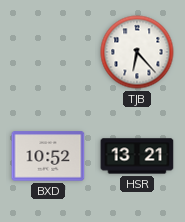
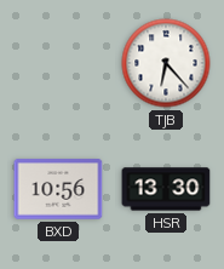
BXD: 10:52 -> 10:56 (58, 189)
HSR: 13:21 -> 13:30 (166, 189)
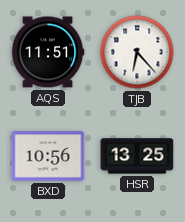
AQS: none -> 11:51 (48, 52)
HSR: 13:30 -> 13:25 (137, 156)
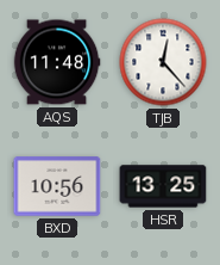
AQS: 11:51 -> 11:48 (57, 62)
TJB: 6:23 -> 12:23 (163, 62)
